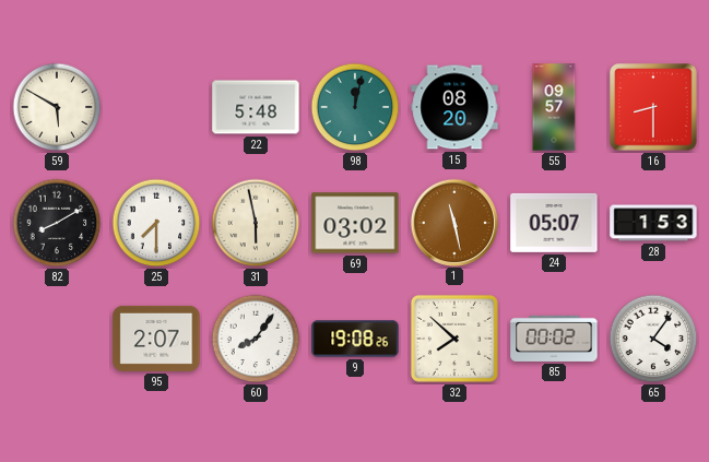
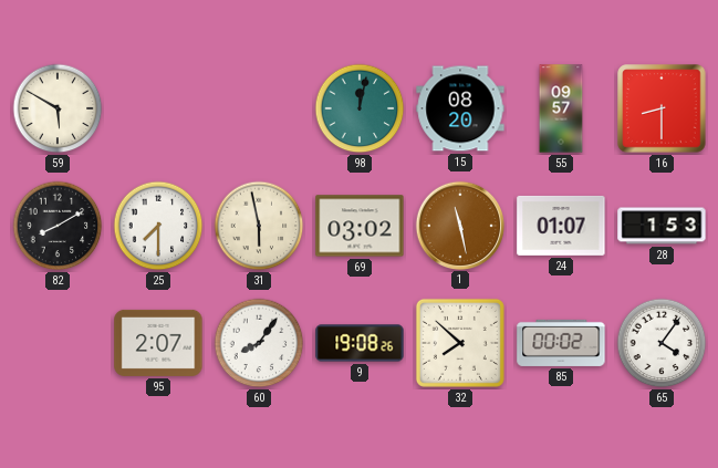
22: 5:48 -> none (256, 107)
24: 05:07 -> 01:07 (561, 226)
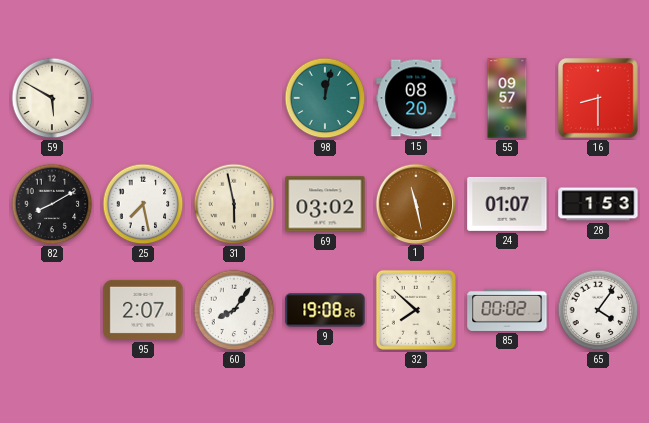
25: 7:30 -> 7:28 (143, 204)
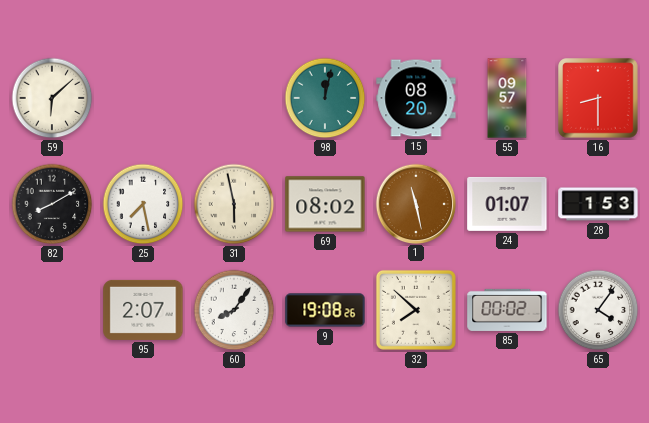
59: 5:50 -> 6:08 (52, 98)
69: 03:02 -> 08:02 (325, 204)
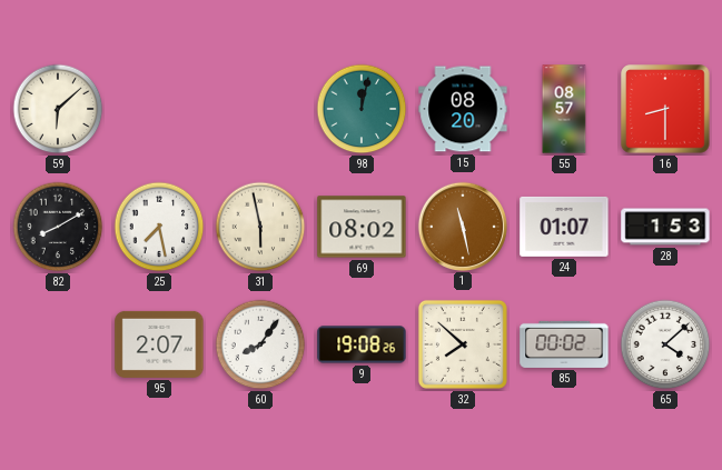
55: 09:57 -> 08:57 (564, 109)
65: 4:06 -> 4:08 (665, 344)
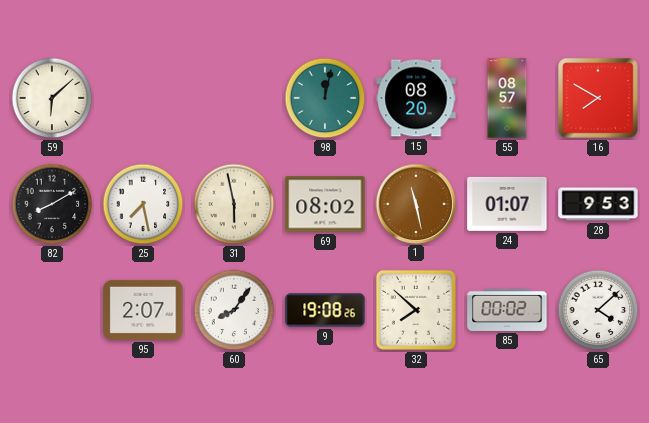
16: 8:30 -> 7:50 (598, 98)
28: 1:53 -> 9:53 (598, 204)
